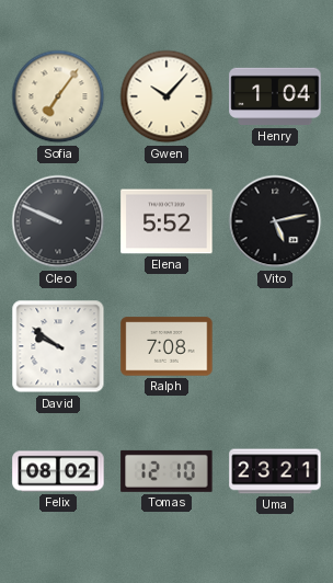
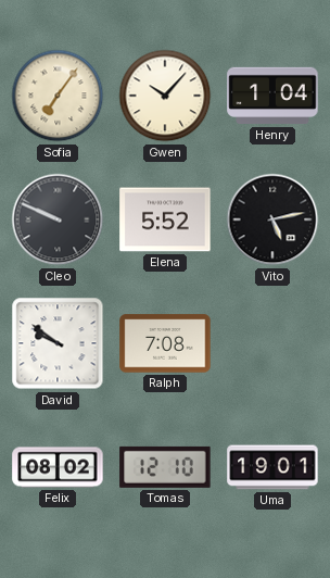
Uma: 23:21 -> 19:01 (272, 467)
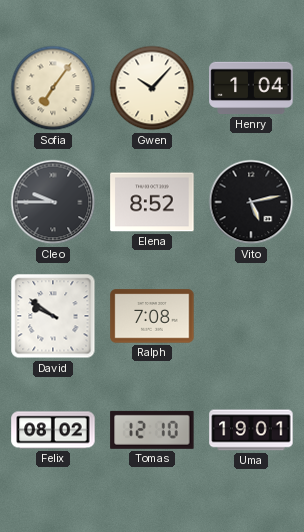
Cleo: 9:49 -> 9:45 (53, 202)
Elena: 5:52 -> 8:52 (152, 202)
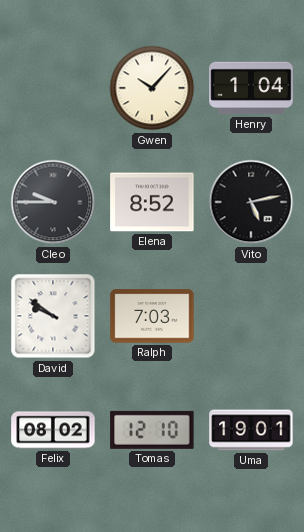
Sofia: 7:06 -> none (53, 88)
Ralph: 7:08 -> 7:03 (152, 316)
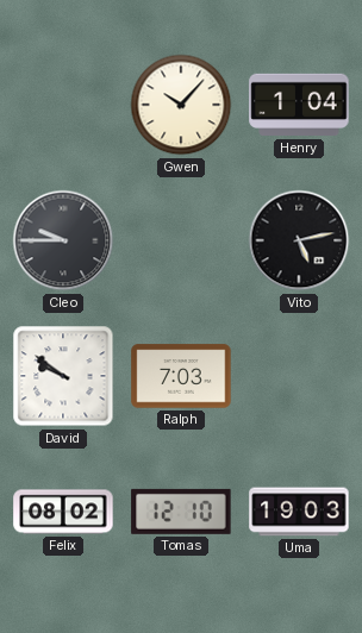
Elena: 8:52 -> none (152, 202)
Uma: 19:01 -> 19:03 (299, 512)
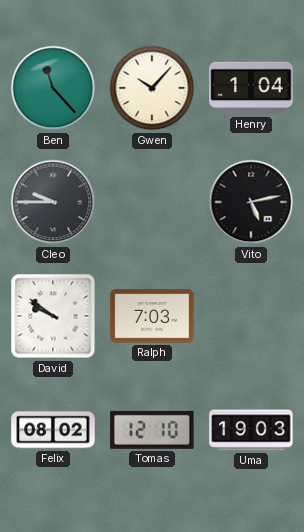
Ben: none -> 11:23 (53, 88)
